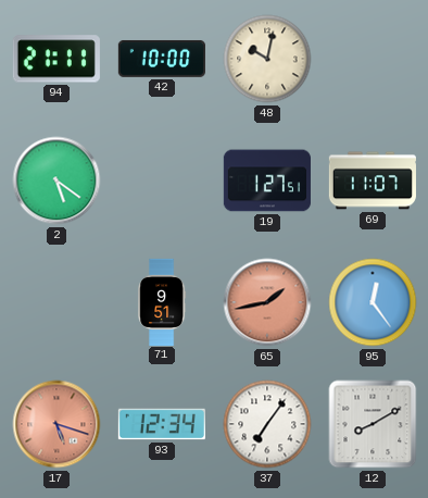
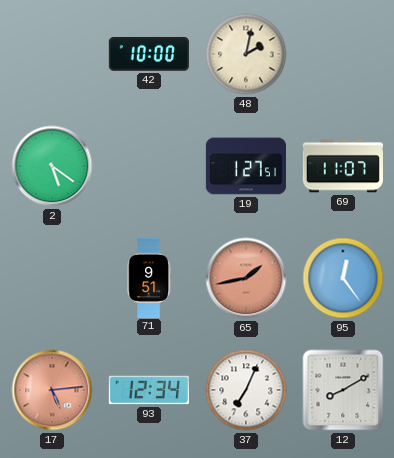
94: 21:11 -> none (56, 59)
48: 10:02 -> 2:02 (246, 54)
17: 5:18 -> 5:14 (52, 390)
37: 7:06 -> 7:04 (246, 390)
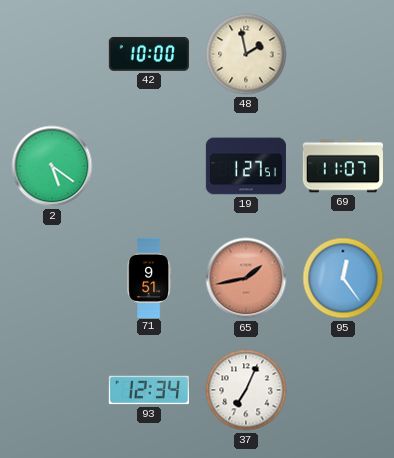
48: 2:02 -> 1:58 (246, 54)
17: 5:14 -> none (52, 390)
12: 8:10 -> none (343, 390)
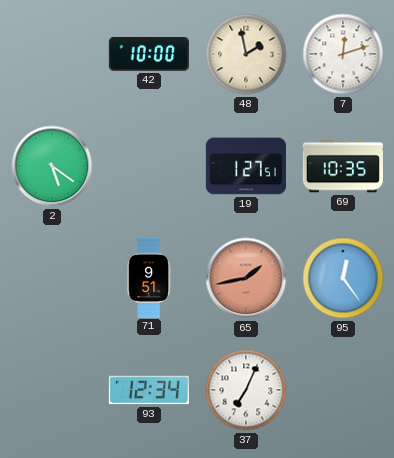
7: none -> 12:12 (343, 54)
69: 11:07 -> 10:35 (343, 166)
